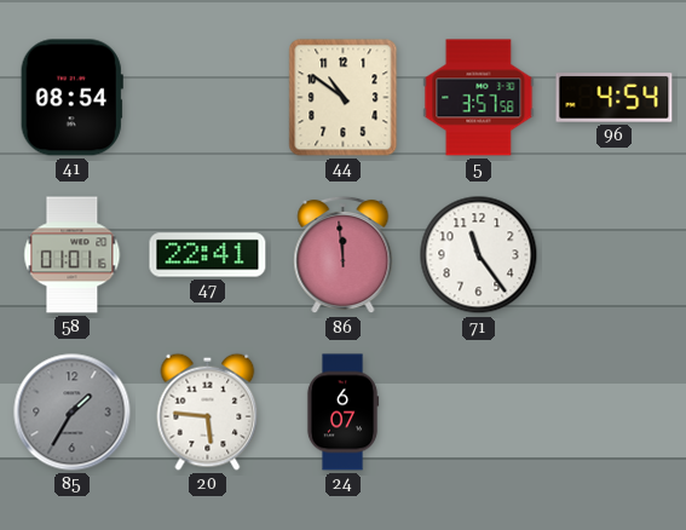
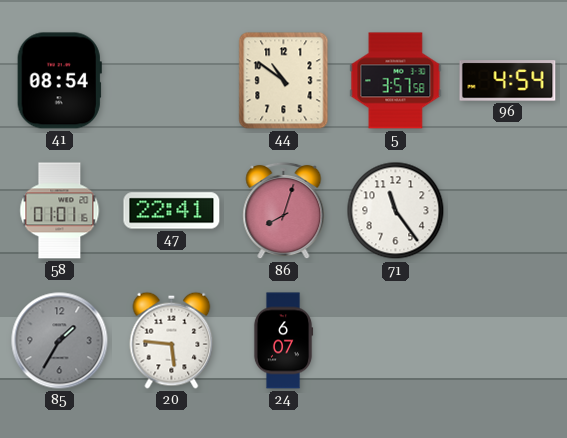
86: 11:59 -> 8:03 (284, 211)
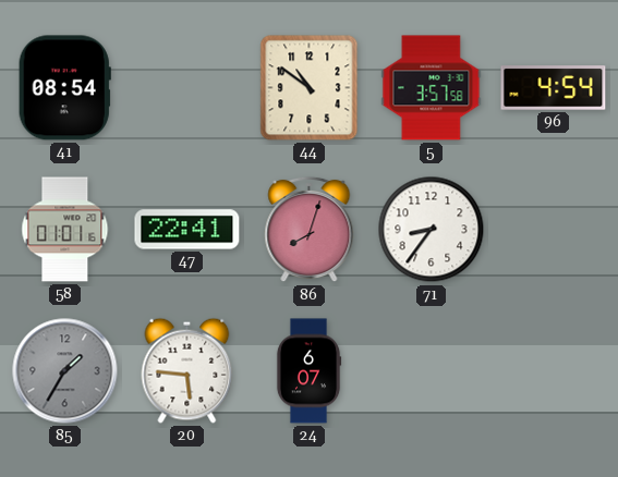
71: 11:24 -> 8:36 (432, 230)
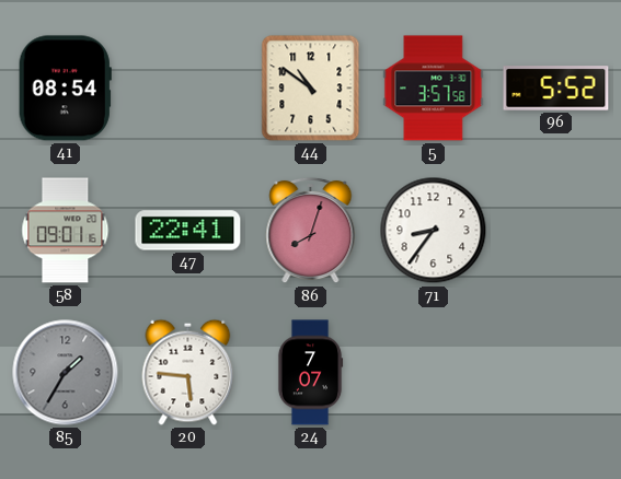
96: 4:54 -> 5:52 (556, 89)
58: 01:01 -> 09:01 (66, 231)
24: 6:07 -> 7:07 (310, 373)
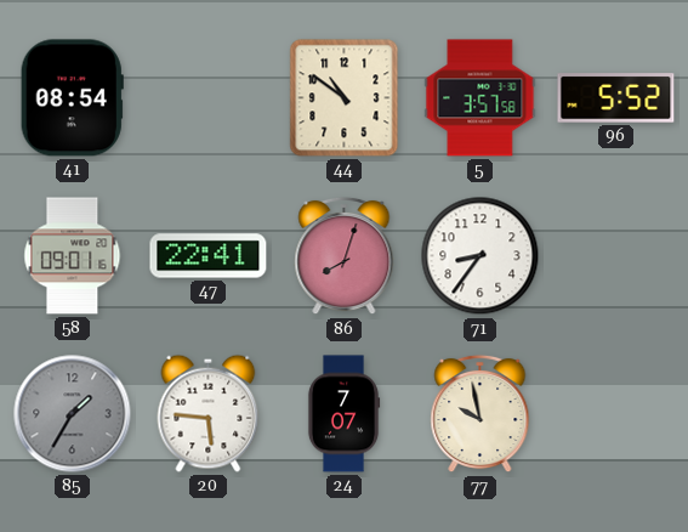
77: none -> 9:58 (481, 414)
